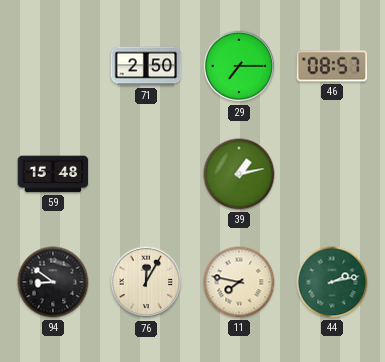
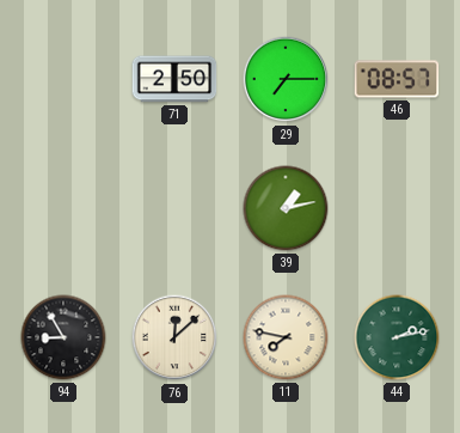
59: 15:48 -> none (53, 174)
94: 8:51 -> 8:55 (63, 337)
76: 12:05 -> 12:08 (174, 337)
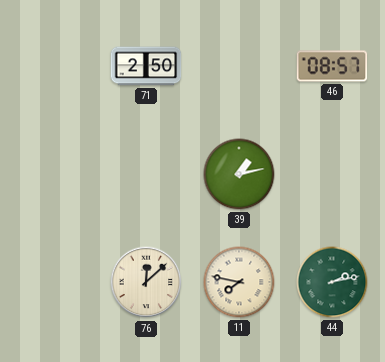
29: 7:15 -> none (286, 79)
94: 8:55 -> none (63, 337)
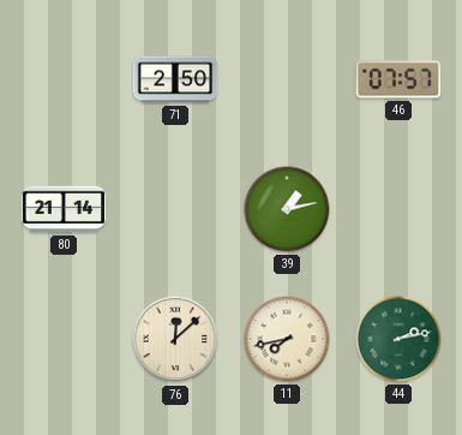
46: 08:57 -> 07:57 (398, 79)
80: none -> 21:14 (64, 209)
11: 7:47 -> 7:43 (287, 339)
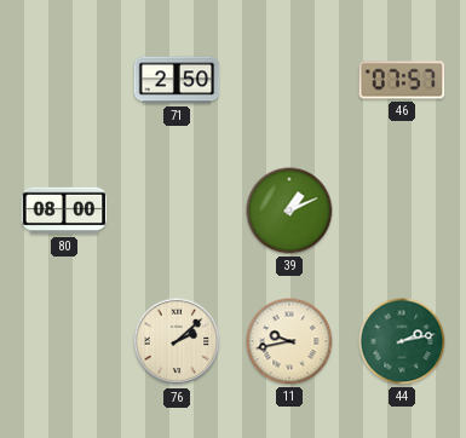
80: 21:14 -> 08:00 (64, 211)
39: 1:13 -> 1:11 (289, 211)
76: 12:08 -> 2:08 (177, 341)
11: 7:43 -> 9:43 (289, 341)
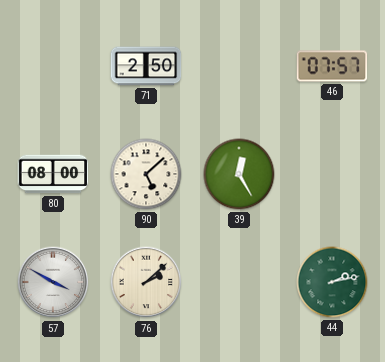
90: none -> 5:08 (146, 174)
39: 1:11 -> 12:25 (239, 174)
57: none -> 3:50 (53, 282)
11: 9:43 -> none (289, 341)
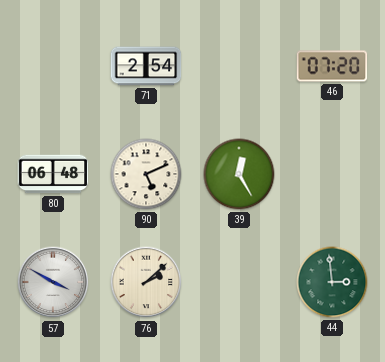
71: 2:50 -> 2:54 (146, 66)
46: 07:57 -> 07:20 (332, 66)
80: 08:00 -> 06:48 (53, 174)
90: 5:08 -> 5:11 (146, 174)
44: 2:13 -> 2:59 (332, 282)
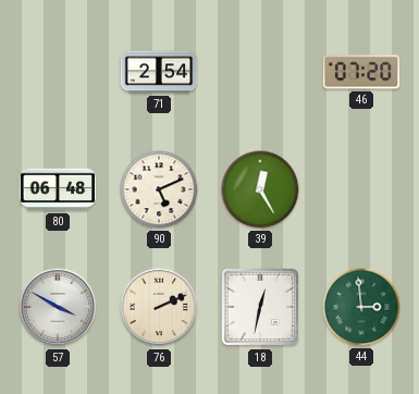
76: 2:08 -> 2:11 (159, 307)
18: none -> 12:32 (260, 307)
